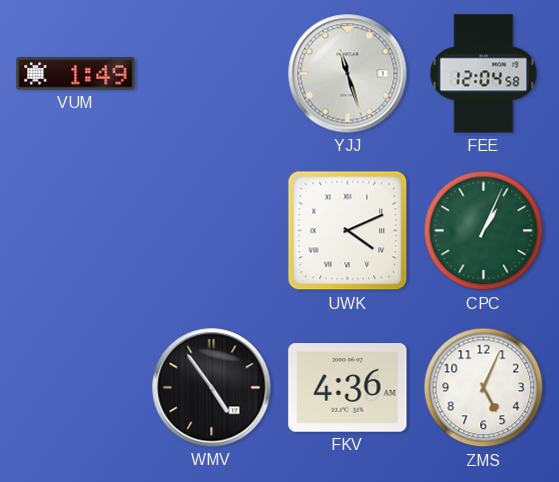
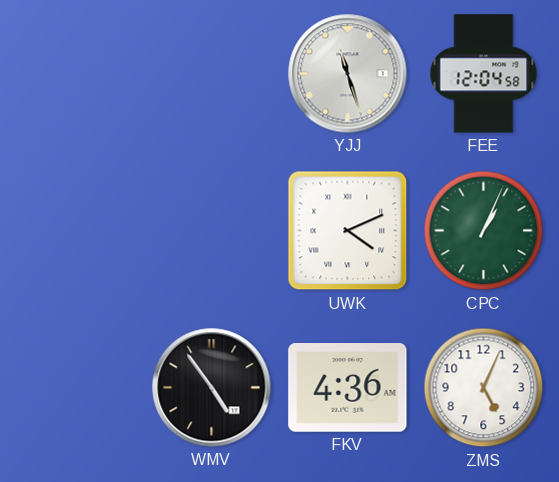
VUM: 1:49 -> none (76, 74)
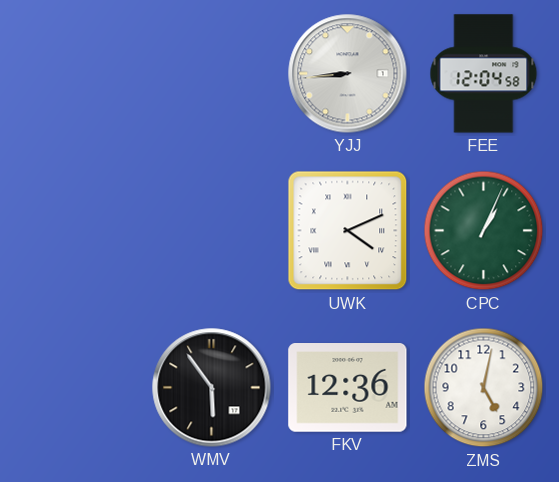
YJJ: 11:27 -> 8:44 (348, 74)
WMV: 4:54 -> 5:54 (212, 388)
FKV: 4:36 -> 12:36 (348, 388)
ZMS: 5:04 -> 5:02 (484, 388)
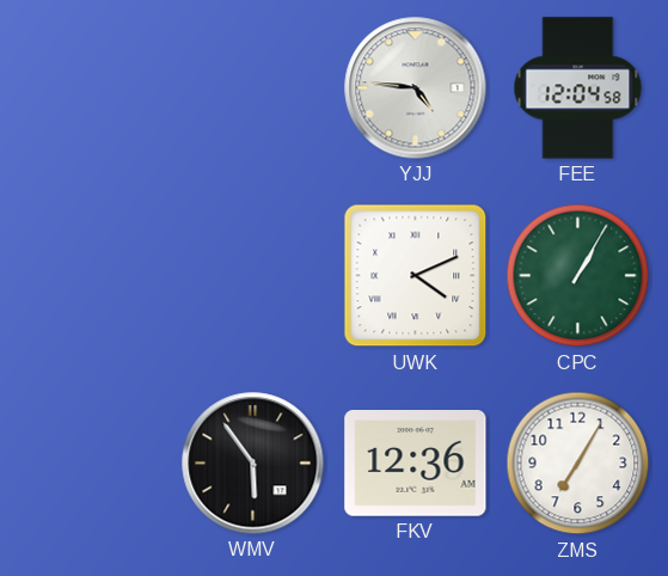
YJJ: 8:44 -> 4:46 (416, 88)
CPC: 1:04 -> 1:05 (578, 276)
ZMS: 5:02 -> 7:05 (578, 464)
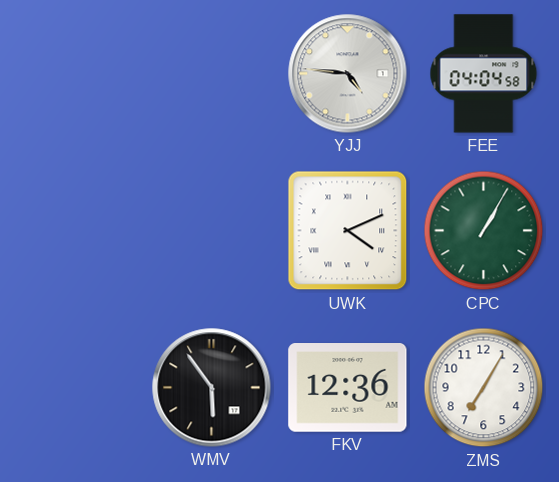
FEE: 12:04 -> 04:04 (484, 74)
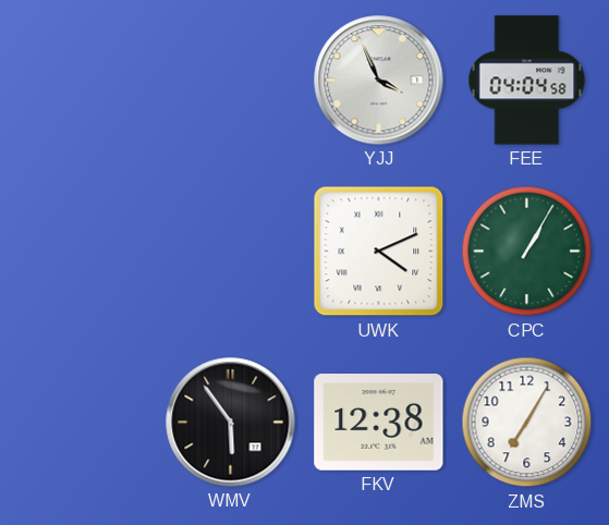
YJJ: 4:46 -> 3:56 (379, 81)
FKV: 12:36 -> 12:38 (379, 423)
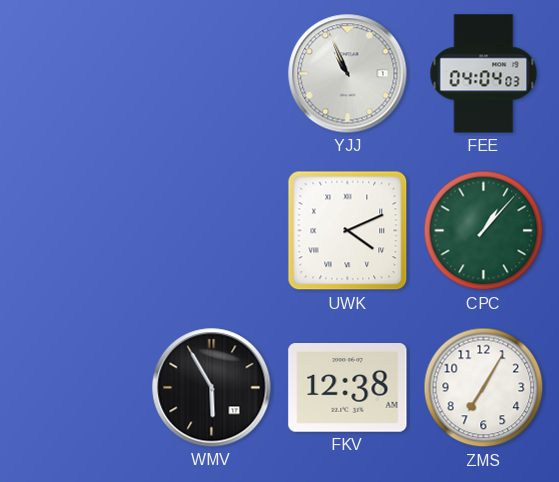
YJJ: 3:56 -> 10:56 (348, 74)
FEE: 04:04:58 -> 04:04:03 (484, 74)
CPC: 1:05 -> 1:07 (484, 231)
WMV: 5:54 -> 5:55 (212, 388)
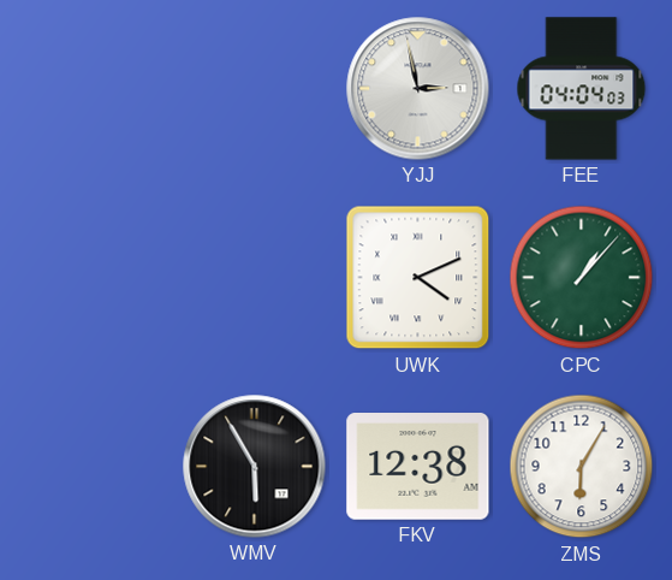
YJJ: 10:56 -> 2:58 (418, 89)
ZMS: 7:05 -> 6:05 (582, 467)
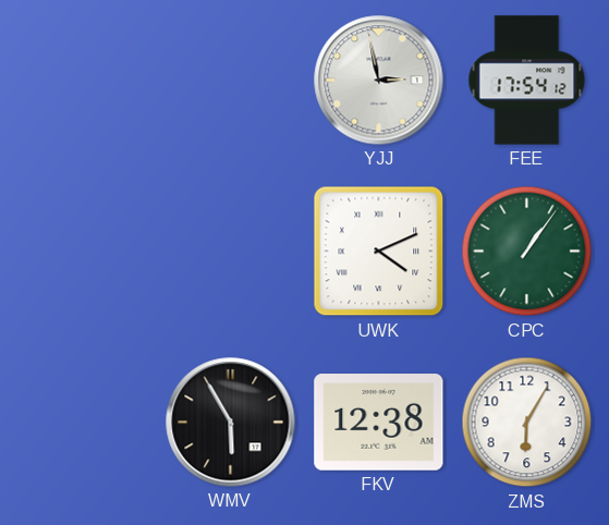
FEE: 04:04 -> 17:54 (527, 81)
CPC: 1:07 -> 1:06 (527, 252)
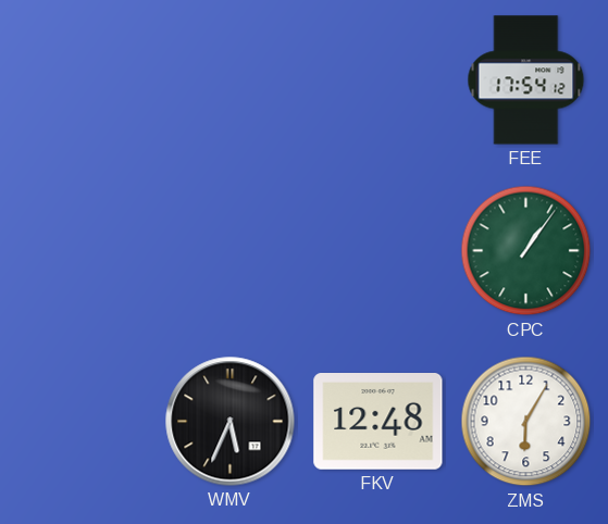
YJJ: 2:58 -> none (379, 81)
UWK: 4:11 -> none (379, 252)
WMV: 5:55 -> 5:34 (231, 422)
FKV: 12:38 -> 12:48 (379, 422)
